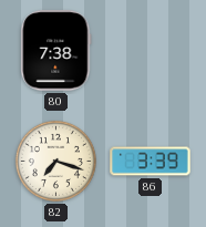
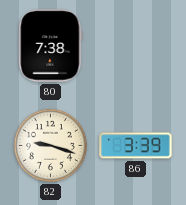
82: 7:18 -> 9:18 (50, 145)
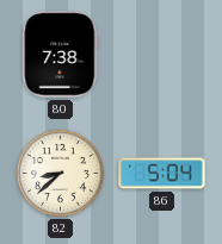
82: 9:18 -> 8:38 (60, 173)
86: 3:39 -> 5:04 (162, 174)
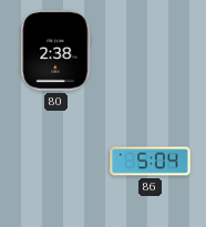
80: 7:38 -> 2:38 (56, 51)
82: 8:38 -> none (60, 173)
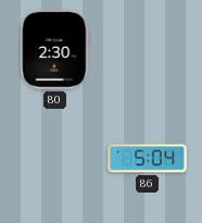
80: 2:38 -> 2:30 (55, 50)
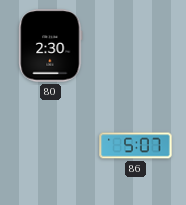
86: 5:04 -> 5:07 (136, 146)
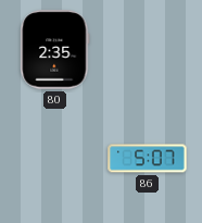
80: 2:30 -> 2:35 (55, 50)
